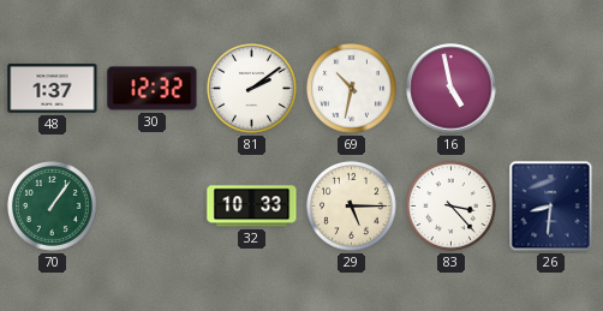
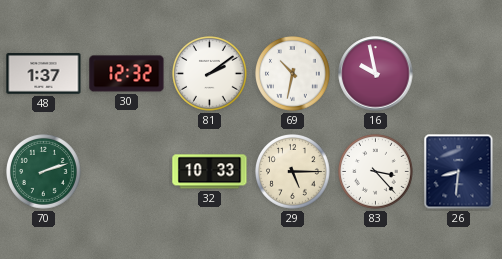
16: 4:58 -> 9:58 (376, 74)
70: 1:06 -> 2:12 (44, 172)
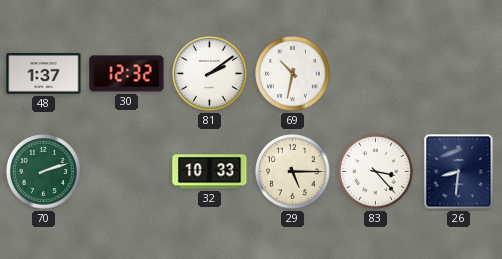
16: 9:58 -> none (376, 74)
